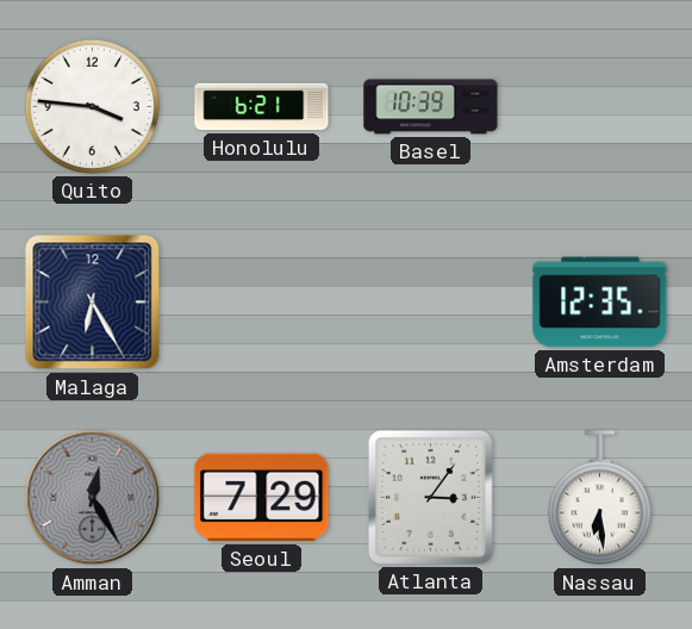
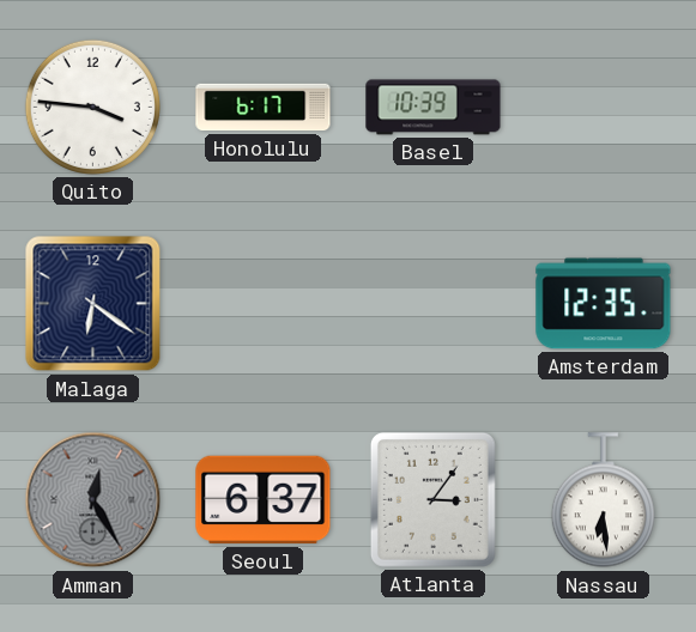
Honolulu: 6:21 -> 6:17 (264, 108)
Malaga: 6:25 -> 6:21 (93, 304)
Seoul: 7:29 -> 6:37 (264, 500)
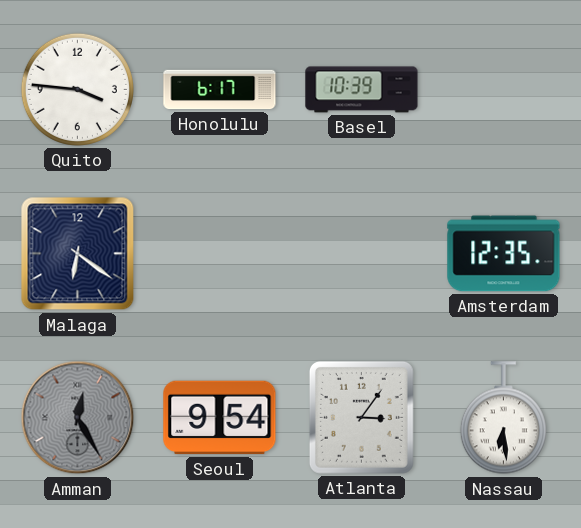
Seoul: 6:37 -> 9:54 (220, 418)
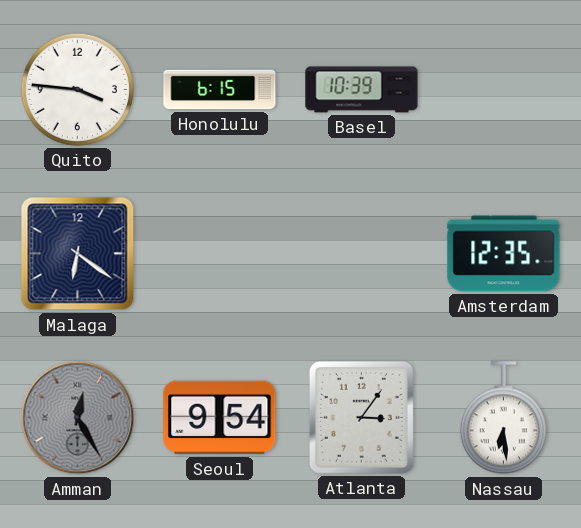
Honolulu: 6:17 -> 6:15 (220, 90)
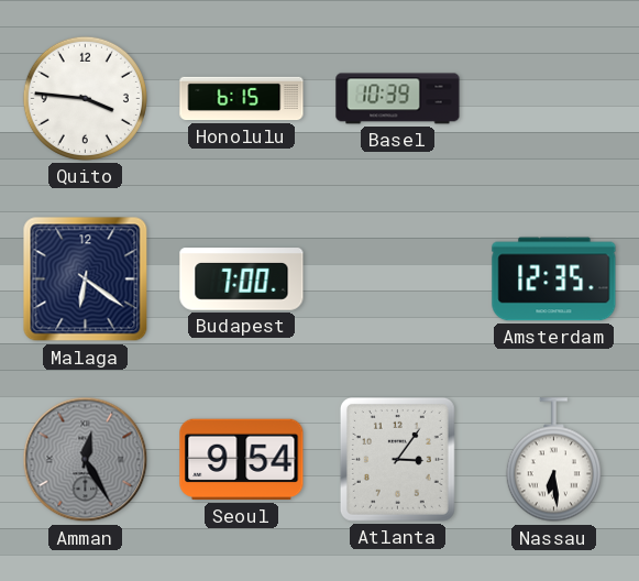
Budapest: none -> 7:00 (242, 279)
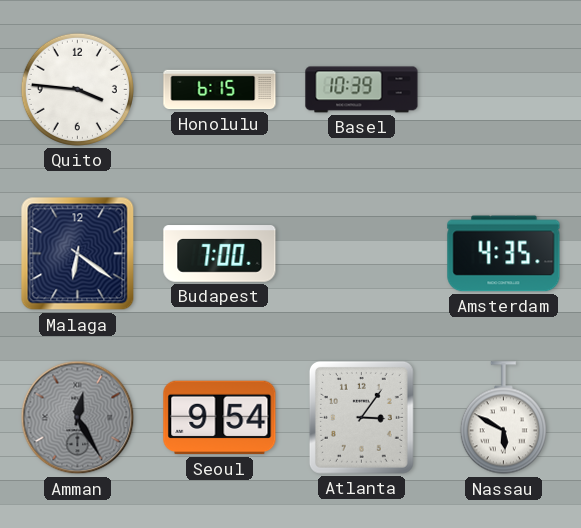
Amsterdam: 12:35 -> 4:35 (504, 254)
Nassau: 6:29 -> 5:50 (503, 418)
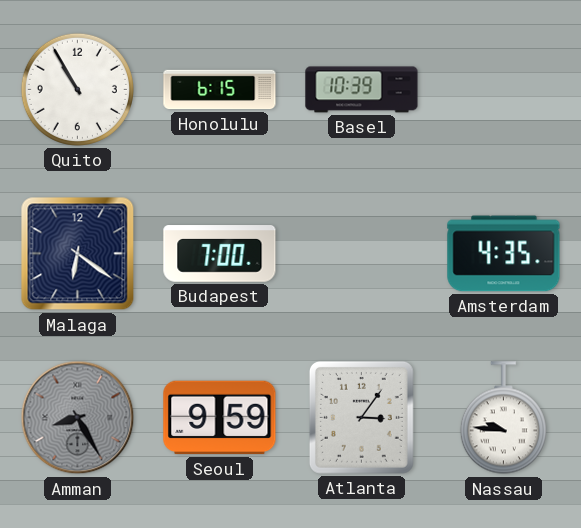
Quito: 3:46 -> 10:55 (77, 89)
Amman: 12:25 -> 8:25 (78, 418)
Seoul: 9:54 -> 9:59 (220, 418)
Nassau: 5:50 -> 9:46 (503, 418)
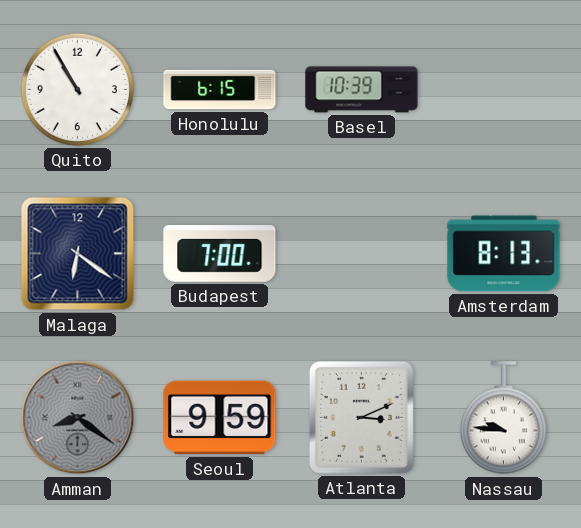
Amsterdam: 4:35 -> 8:13 (504, 254)
Amman: 8:25 -> 8:21 (78, 418)
Atlanta: 3:06 -> 3:11 (361, 417)
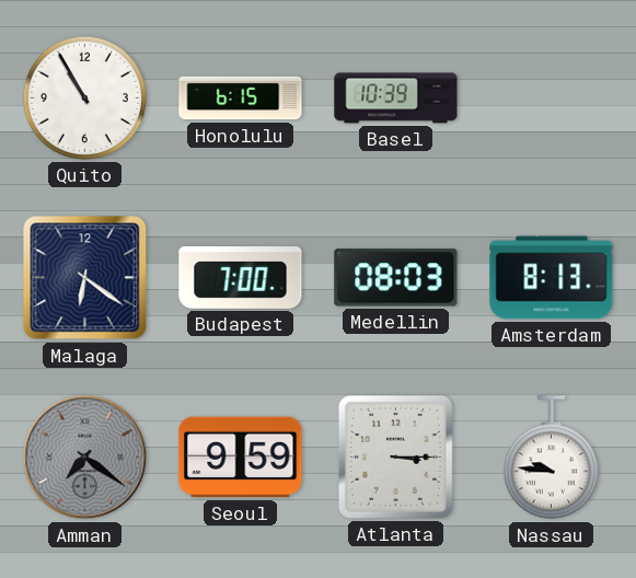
Medellin: none -> 08:03 (396, 278)
Amman: 8:21 -> 7:21 (85, 458)
Atlanta: 3:11 -> 3:15 (395, 456)
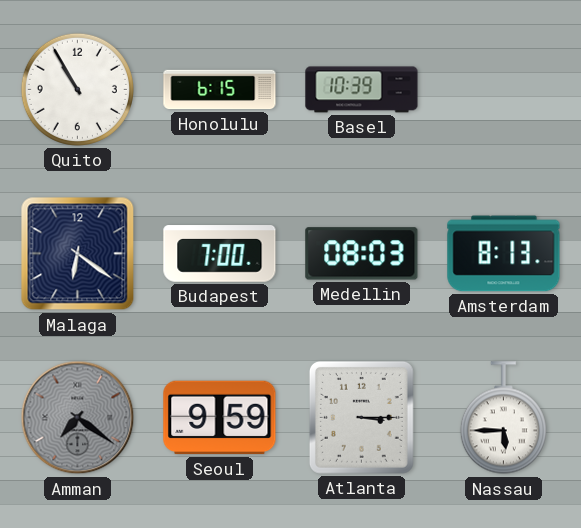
Nassau: 9:46 -> 5:45 (503, 418)
